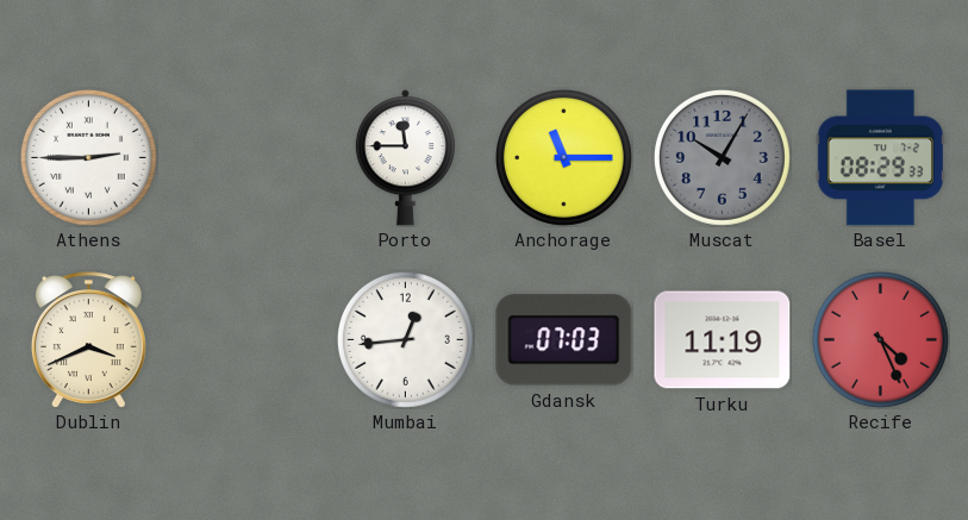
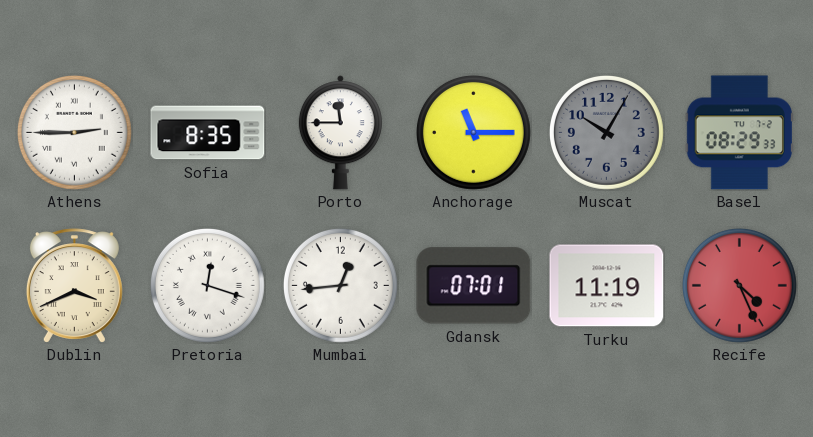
Sofia: none -> 8:35 (208, 133)
Pretoria: none -> 12:18 (207, 285)
Gdansk: 07:03 -> 07:01 (474, 286)
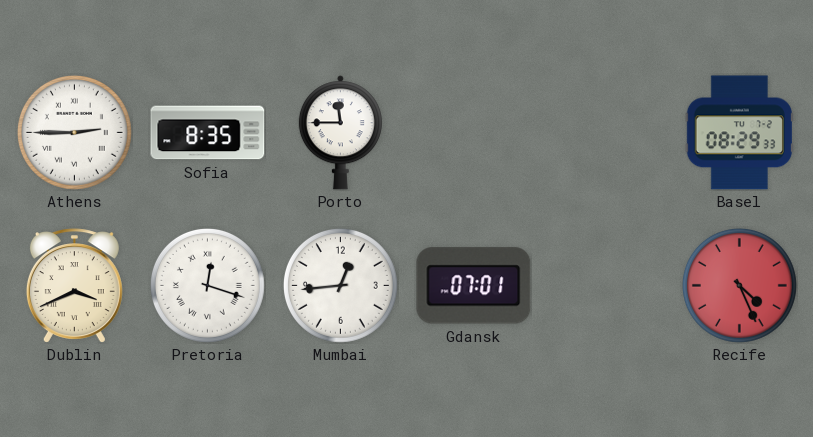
Anchorage: 11:15 -> none (473, 132)
Muscat: 10:05 -> none (606, 132)
Turku: 11:19 -> none (607, 286)
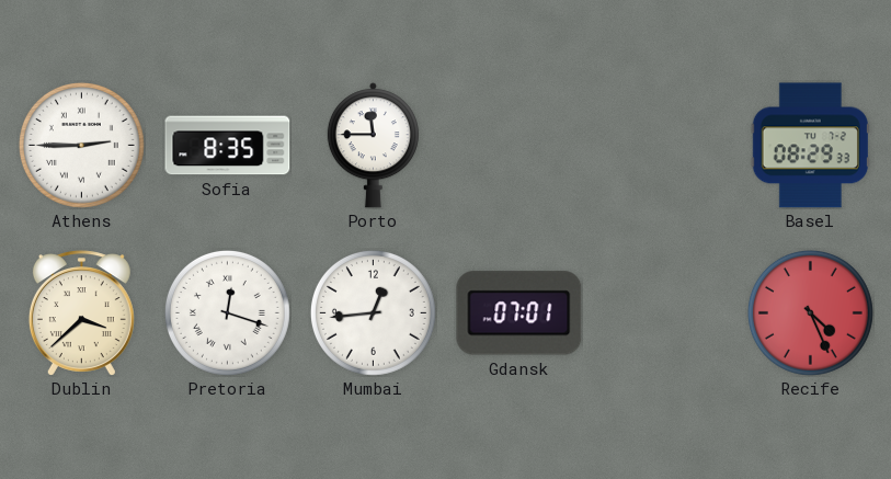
Dublin: 3:41 -> 3:38 (81, 313)
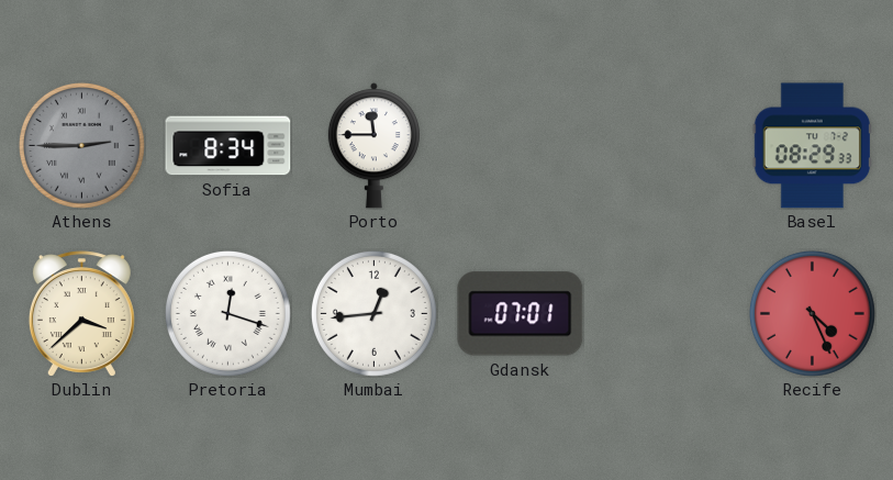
Athens dial: white -> grey (81, 145)
Sofia: 8:35 -> 8:34 (228, 146)
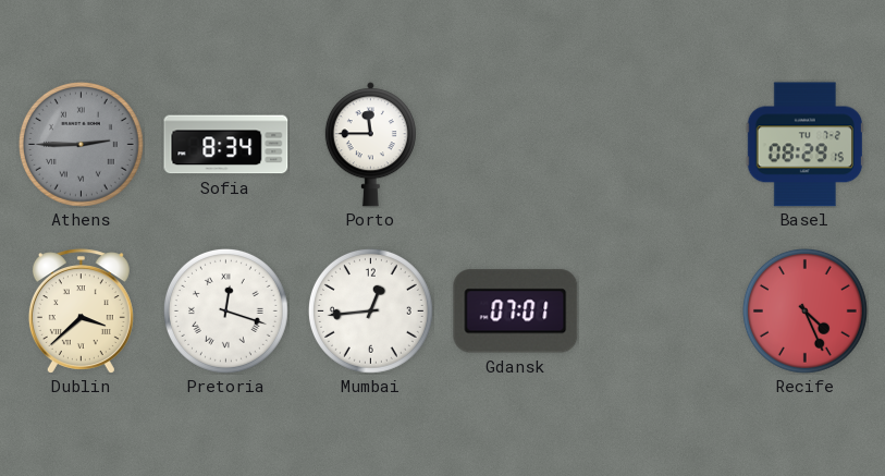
Basel: 08:29:33 -> 08:29:15 (804, 145)
